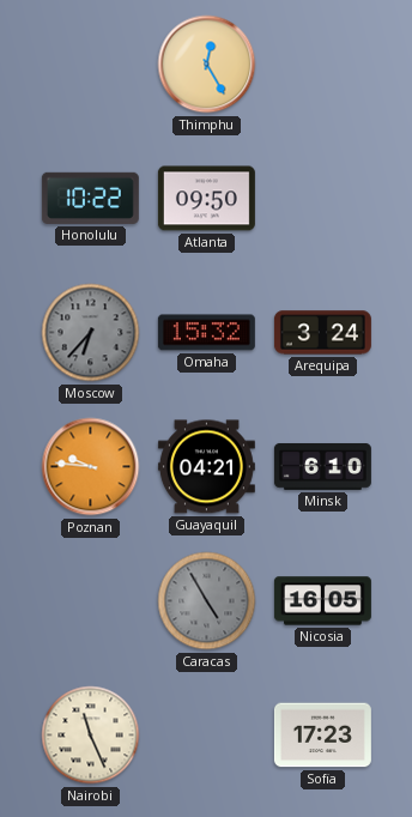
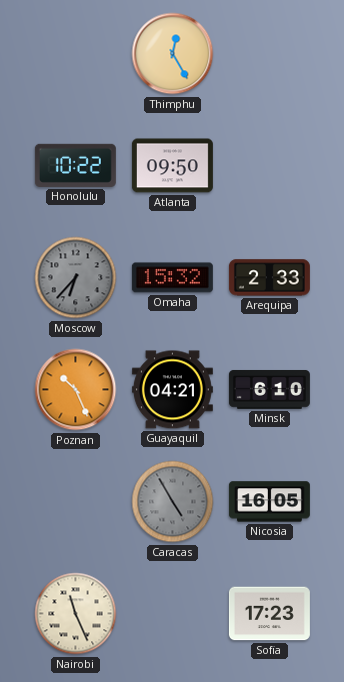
Arequipa: 3:24 -> 2:33 (269, 278)
Poznan: 9:46 -> 10:26 (76, 390)
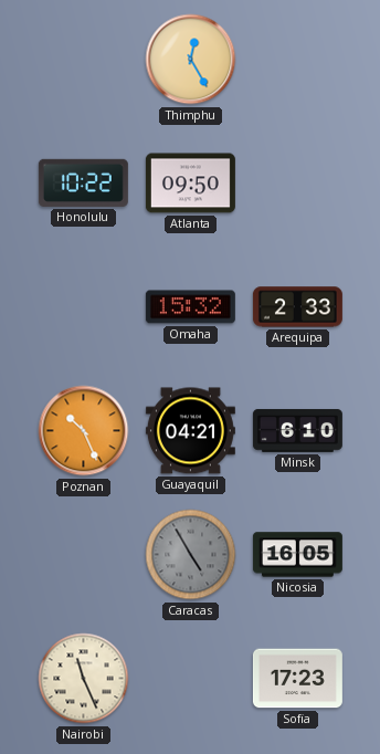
Moscow: 6:37 -> none (76, 278)
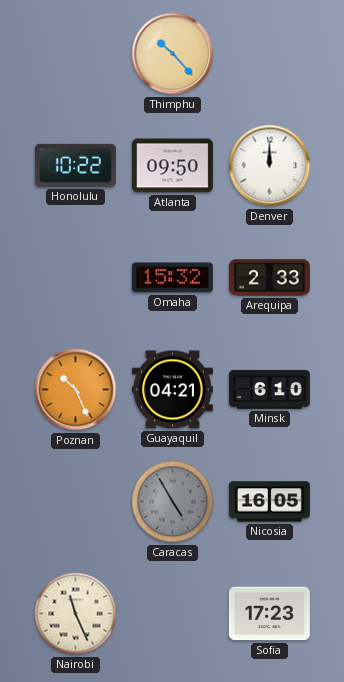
Thimphu: 12:25 -> 10:23 (173, 54)
Denver: none -> 12:00 (270, 166)
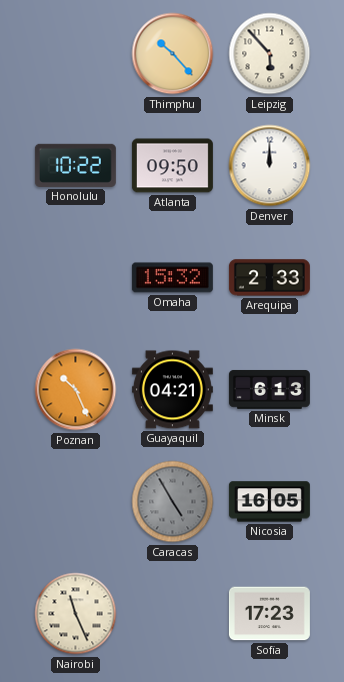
Leipzig: none -> 5:53 (270, 54)
Minsk: 6:10 -> 6:13 (269, 389)
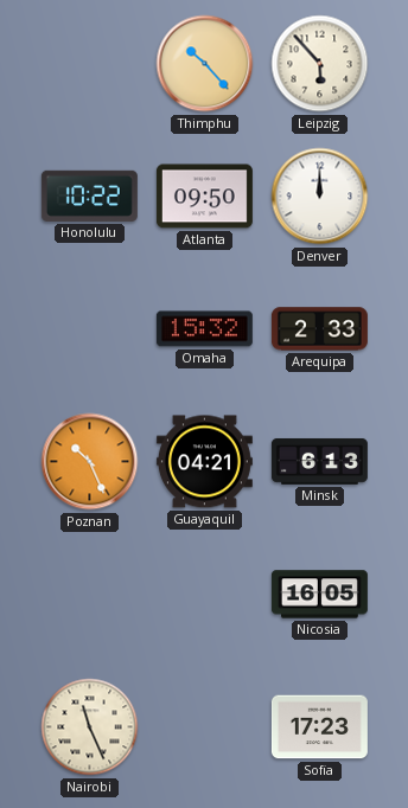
Caracas: 4:55 -> none (173, 502)
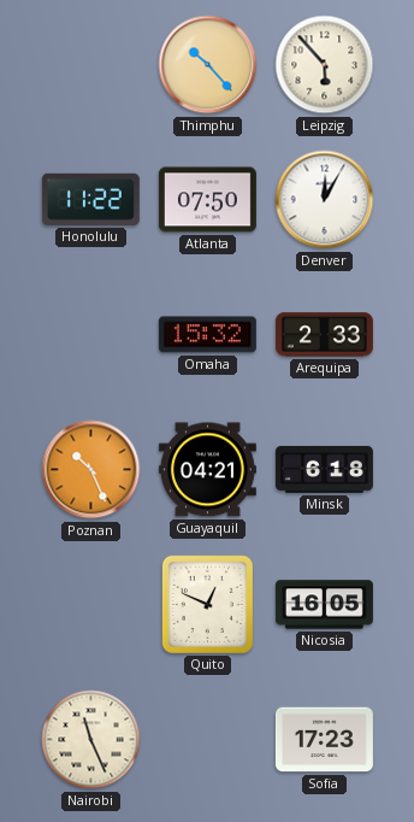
Honolulu: 10:22 -> 11:22 (90, 199)
Atlanta: 09:50 -> 07:50 (207, 200)
Denver: 12:00 -> 12:05 (325, 200)
Minsk: 6:13 -> 6:18 (324, 469)
Quito: none -> 12:49 (207, 604)
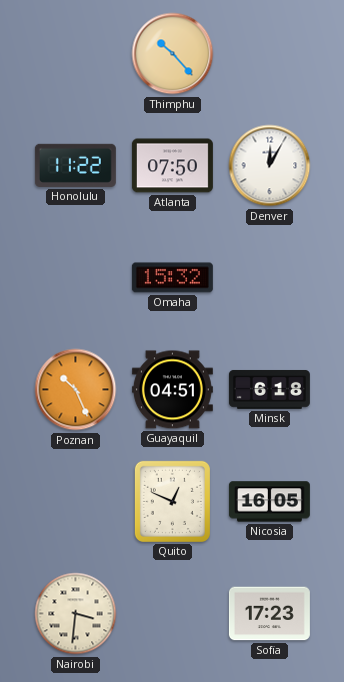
Leipzig: 5:53 -> none (325, 65)
Arequipa: 2:33 -> none (324, 335)
Guayaquil: 04:21 -> 04:51 (172, 390)
Nairobi: 11:26 -> 3:31 (76, 614)
